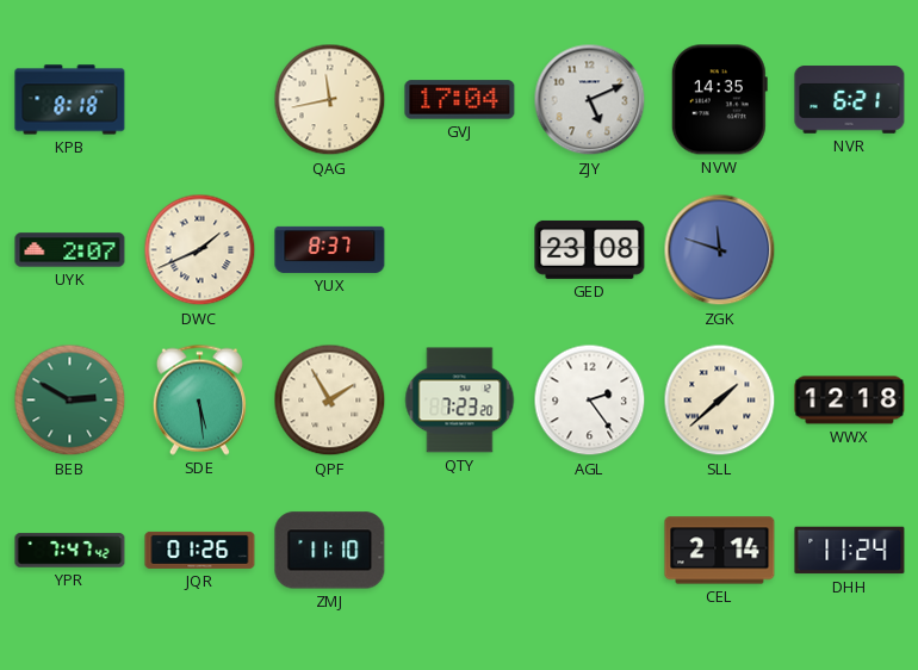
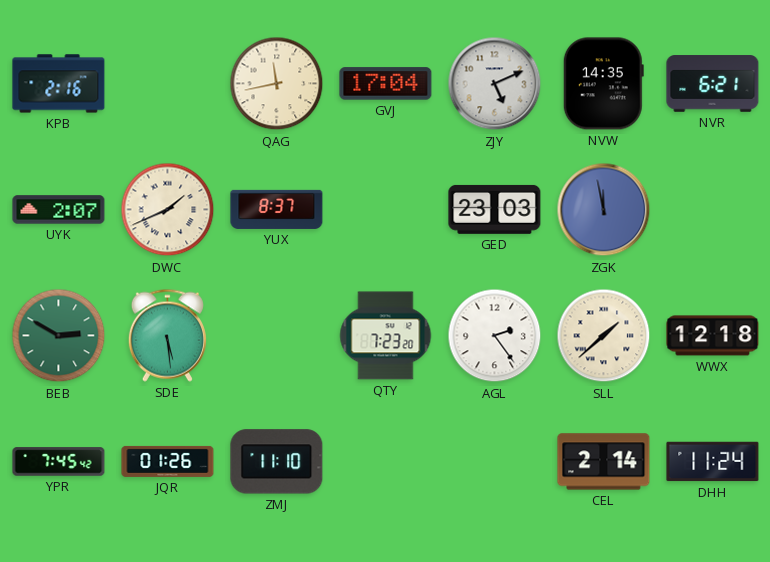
KPB: 8:18 -> 2:16 (59, 84)
GED: 23:08 -> 23:03 (495, 209)
ZGK: 11:48 -> 11:58 (604, 210)
QPF: 1:55 -> none (330, 401)
YPR: 7:47 -> 7:45 (59, 462)
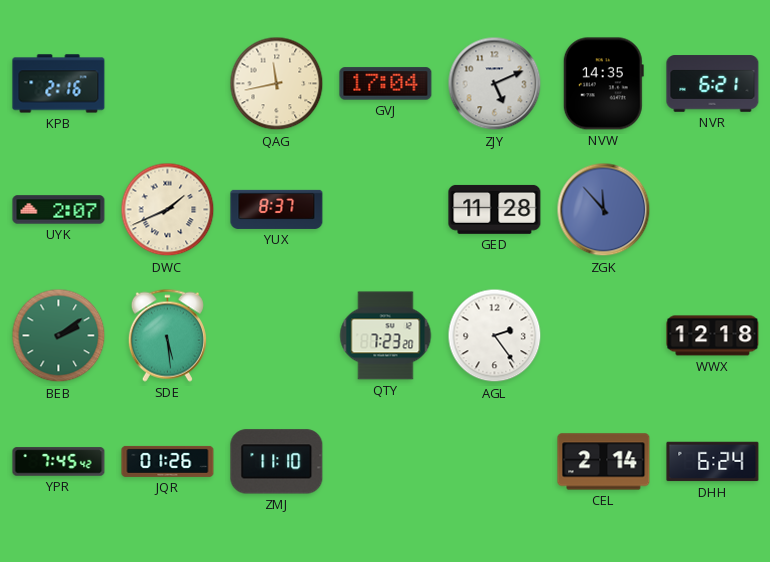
GED: 23:03 -> 11:28 (495, 209)
ZGK: 11:58 -> 11:53 (604, 210)
BEB: 2:50 -> 2:09 (59, 336)
SLL: 1:38 -> none (604, 336)
DHH: 11:24 -> 6:24 (713, 462)
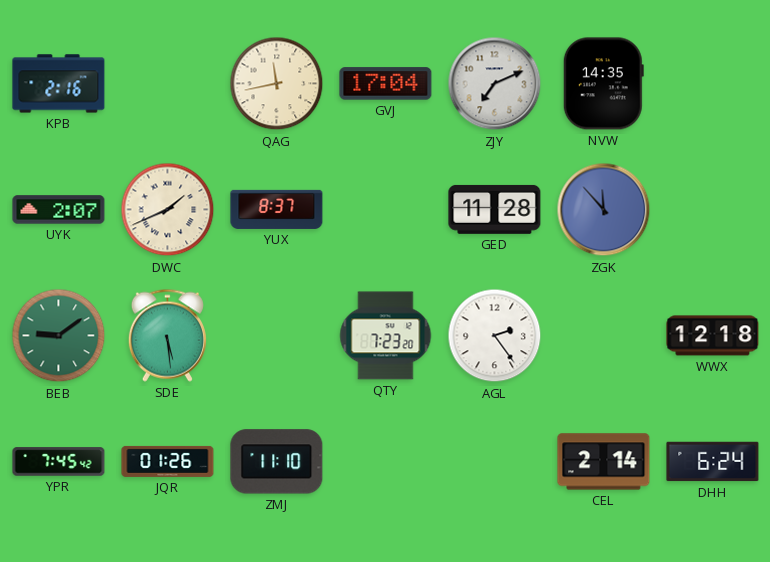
ZJY: 5:11 -> 7:11 (495, 84)
NVR: 6:21 -> none (713, 84)
BEB: 2:09 -> 9:09 (59, 336)
